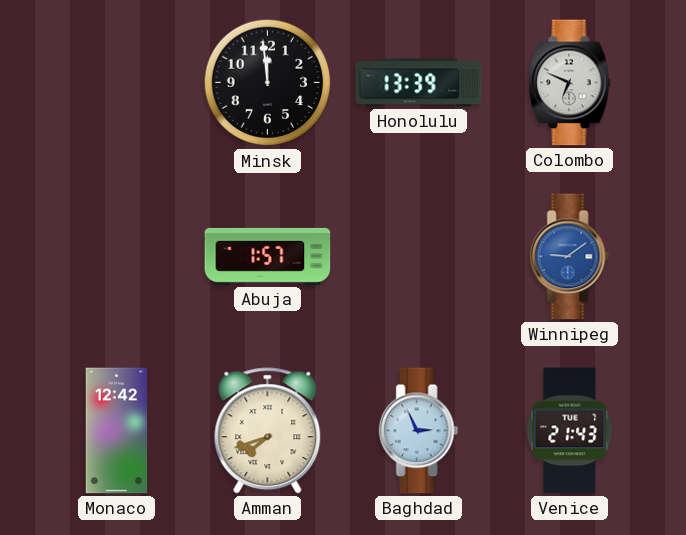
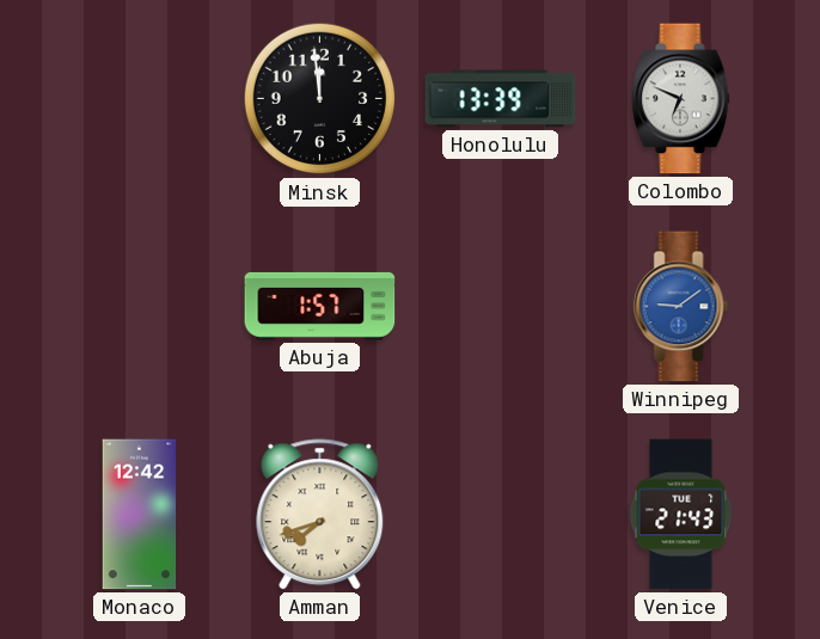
Baghdad: 2:56 -> none (419, 431)
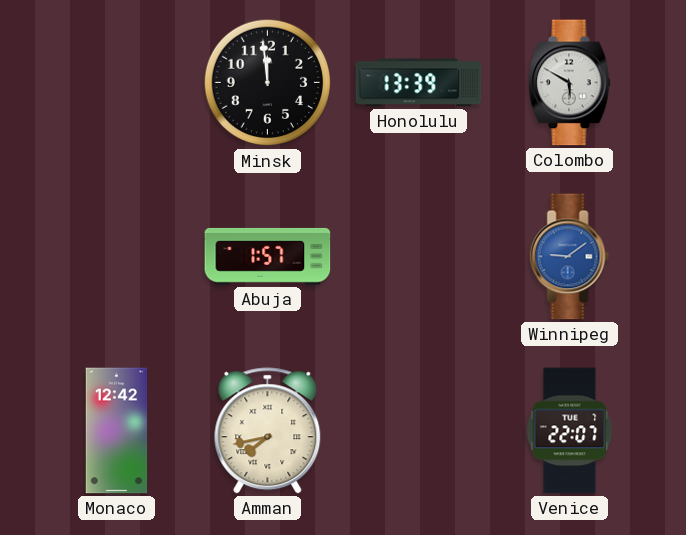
Colombo: 6:49 -> 5:50 (570, 83)
Amman: 7:42 -> 7:43 (268, 431)
Venice: 21:43 -> 22:07 (570, 431)
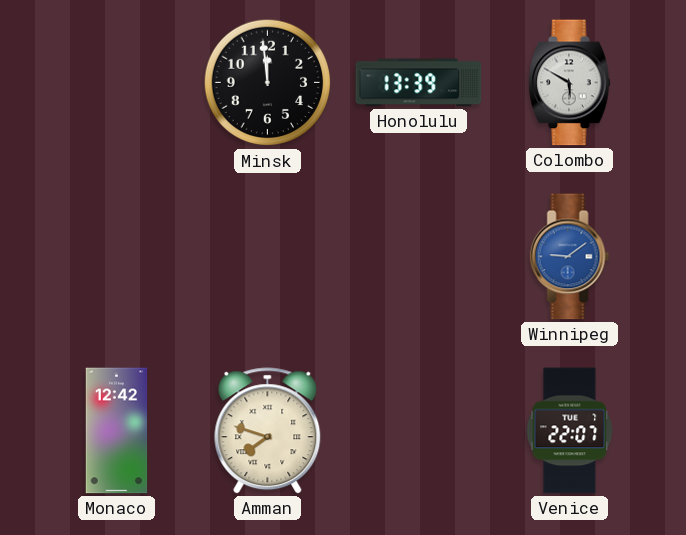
Abuja: 1:57 -> none (268, 256)
Amman: 7:43 -> 7:48 (268, 431)
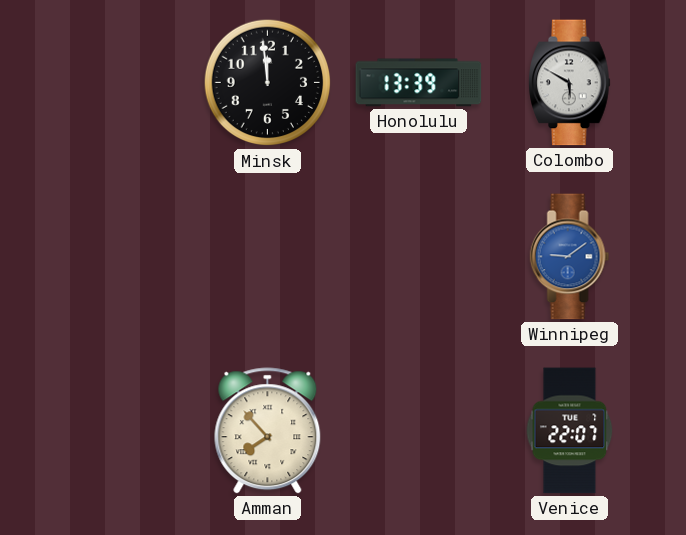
Monaco: 12:42 -> none (117, 431)
Amman: 7:48 -> 7:53 (268, 431)
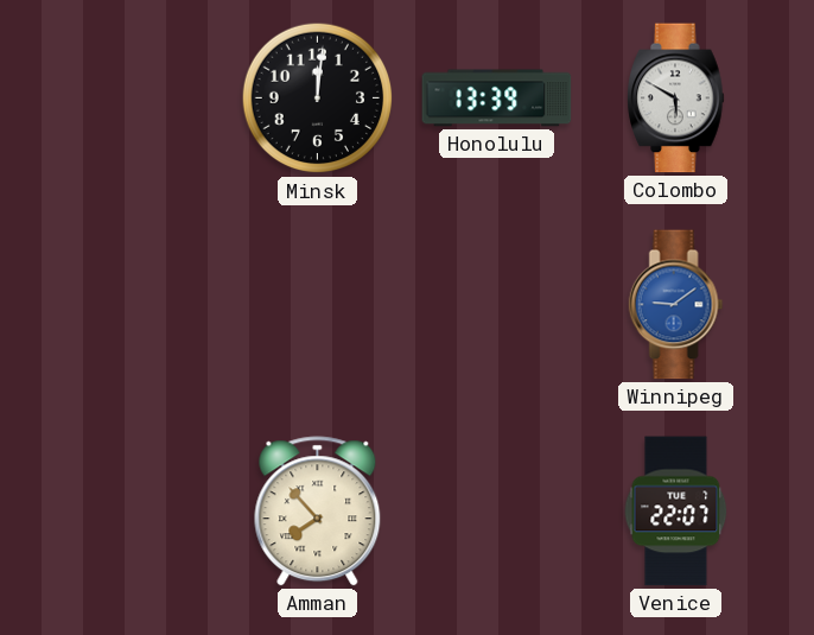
Minsk: 11:59 -> 12:01 (318, 99)
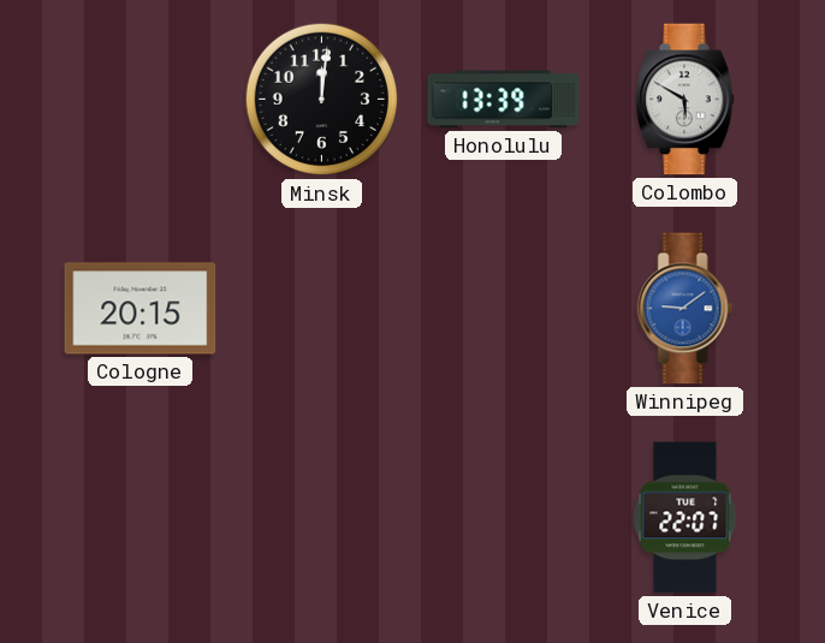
Cologne: none -> 20:15 (141, 309)
Amman: 7:53 -> none (318, 512)
